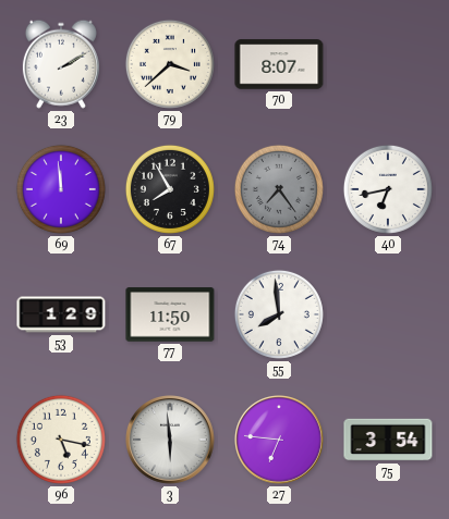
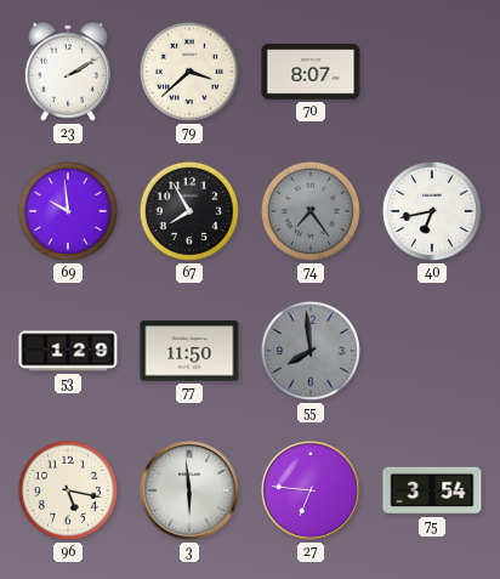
69: 11:59 -> 9:59 (68, 211)
55 dial: white -> grey (311, 351)
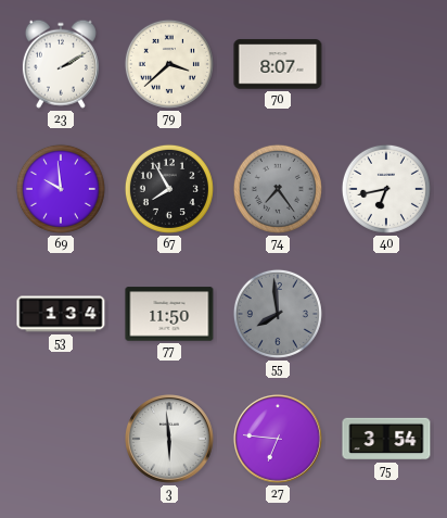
53: 1:29 -> 1:34 (61, 314)
96: 5:17 -> none (68, 490)
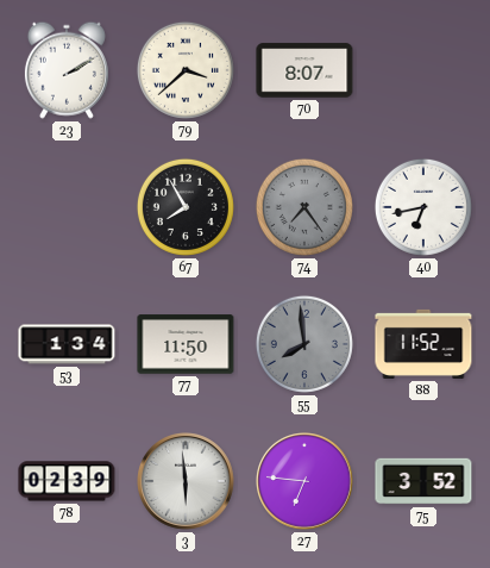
69: 9:59 -> none (61, 189)
88: none -> 11:52 (423, 344)
78: none -> 02:39 (67, 481)
75: 3:54 -> 3:52 (423, 481)
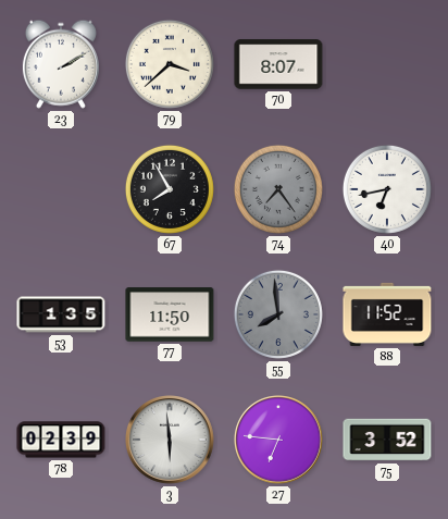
53: 1:34 -> 1:35 (61, 314)
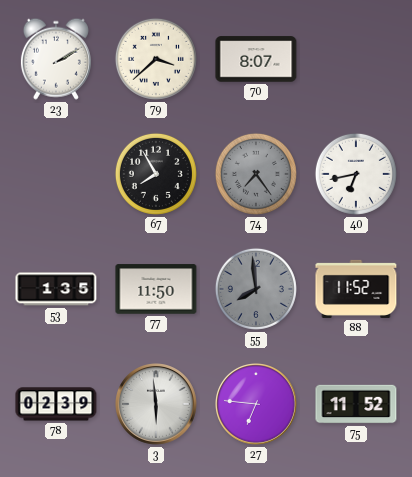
75: 3:52 -> 11:52 (356, 404)
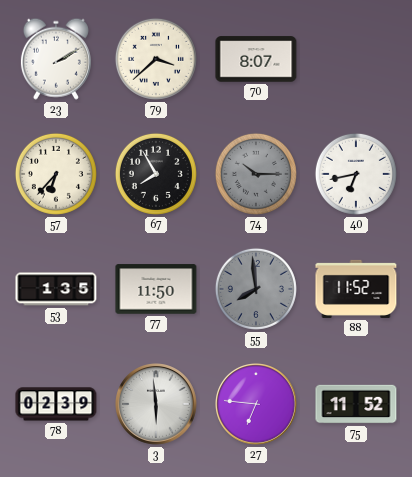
57: none -> 6:37 (56, 174)
74: 7:24 -> 10:15 (256, 174)
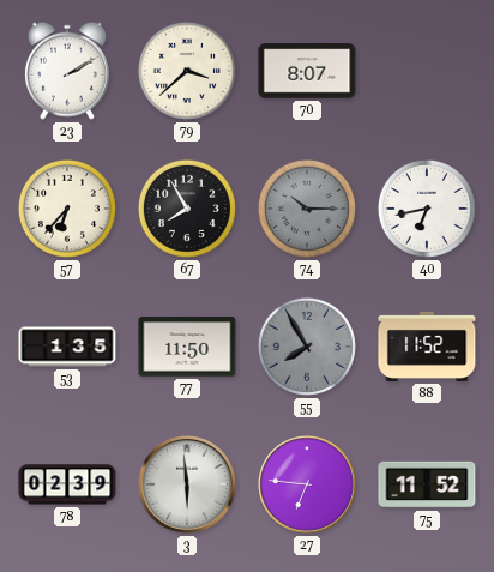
55: 7:59 -> 7:55 (307, 347)
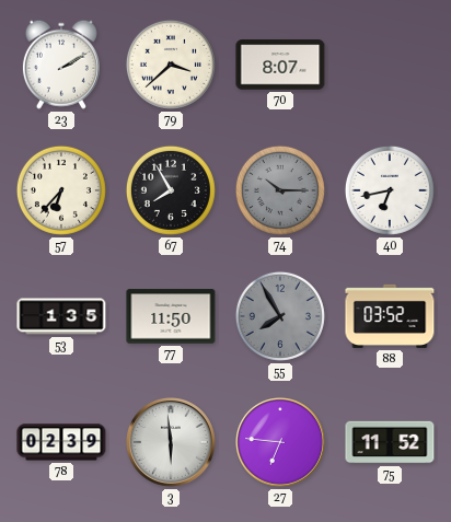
88: 11:52 -> 03:52 (390, 316)
